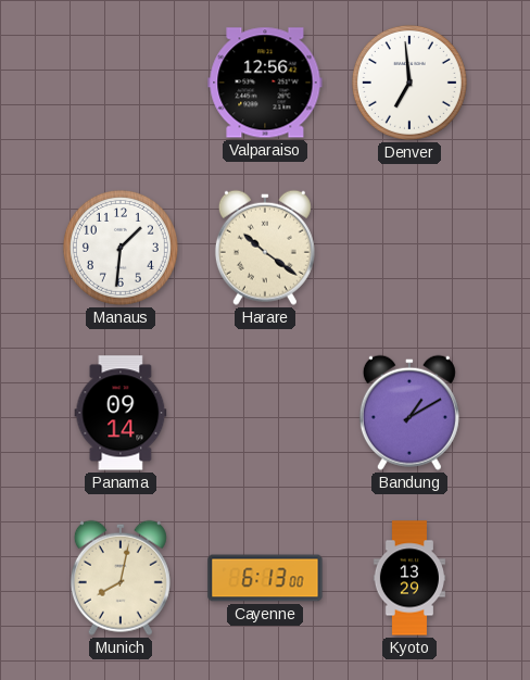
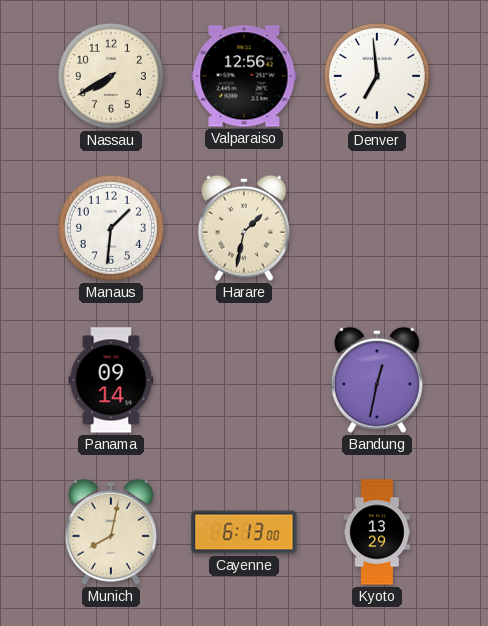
Nassau: none -> 7:40 (111, 76)
Harare: 10:21 -> 1:32 (244, 228)
Bandung: 1:10 -> 12:32 (377, 380)
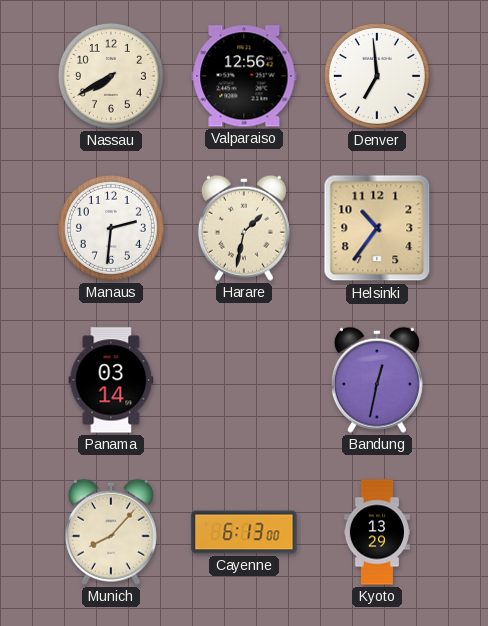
Manaus: 1:31 -> 2:31 (111, 228)
Helsinki: none -> 10:36 (377, 228)
Panama: 09:14 -> 03:14 (111, 380)
Munich: 8:02 -> 8:07 (111, 532)
